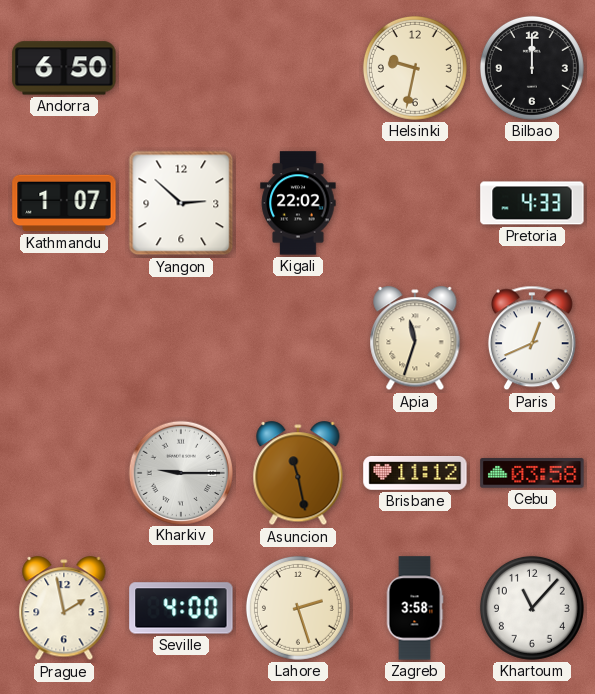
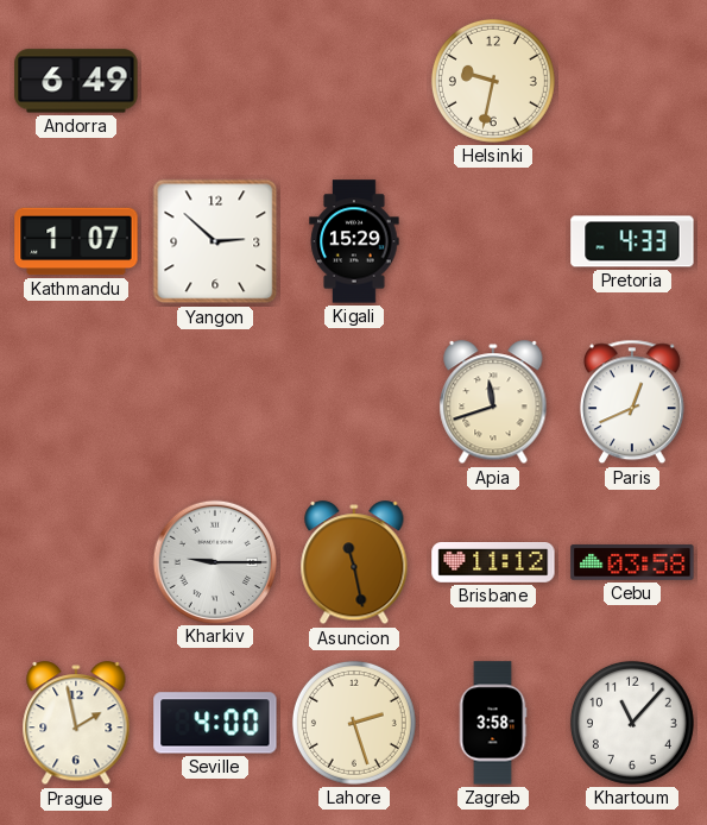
Andorra: 6:50 -> 6:49 (76, 81)
Bilbao: 12:00 -> none (532, 68)
Kigali: 22:02 -> 15:29 (354, 241)
Apia: 11:33 -> 11:42 (493, 403)
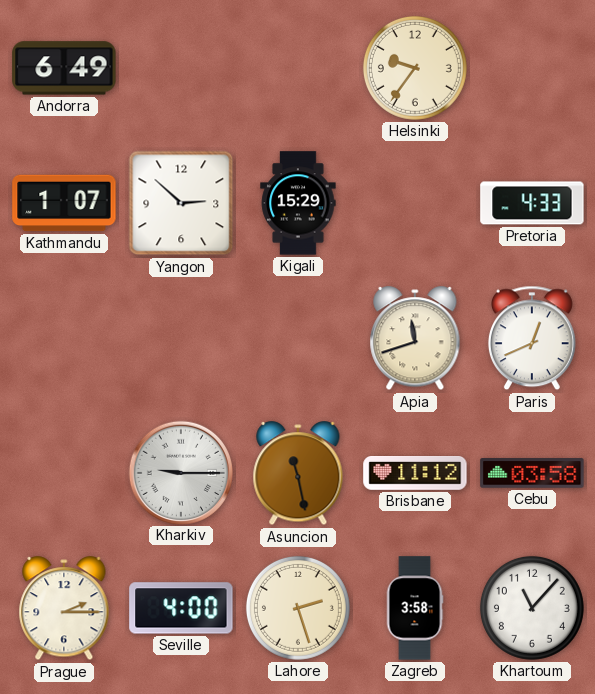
Helsinki: 9:32 -> 9:36 (415, 68)
Prague: 1:58 -> 2:15 (64, 609)
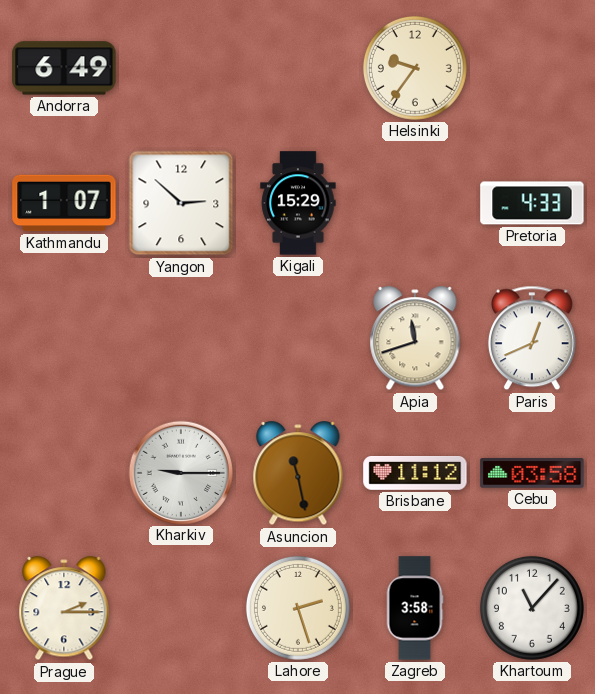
Seville: 4:00 -> none (181, 608)
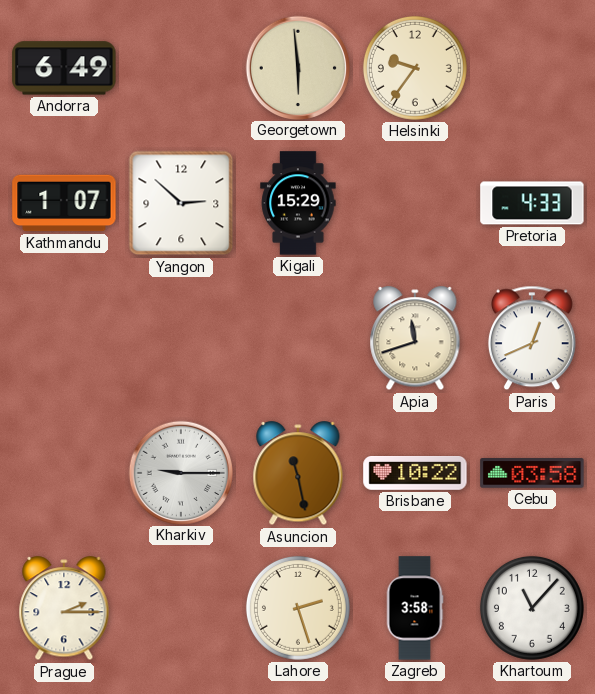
Georgetown: none -> 5:59 (297, 67)
Brisbane: 11:12 -> 10:22 (415, 474)
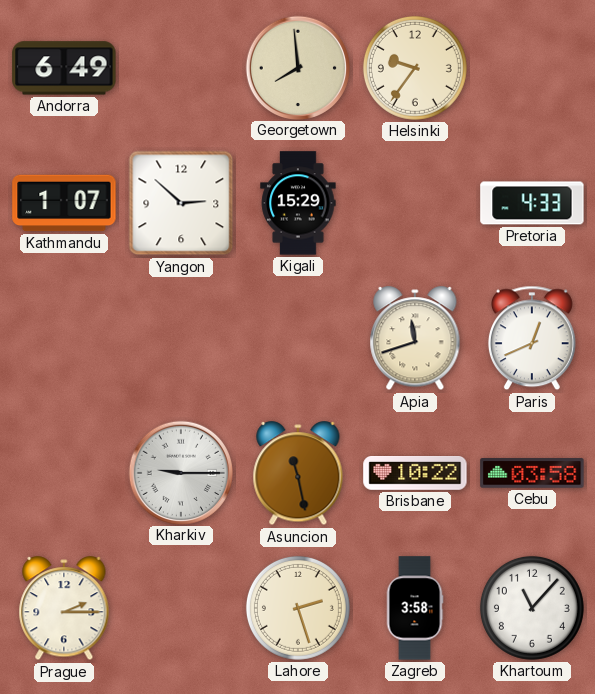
Georgetown: 5:59 -> 7:59 (297, 67)
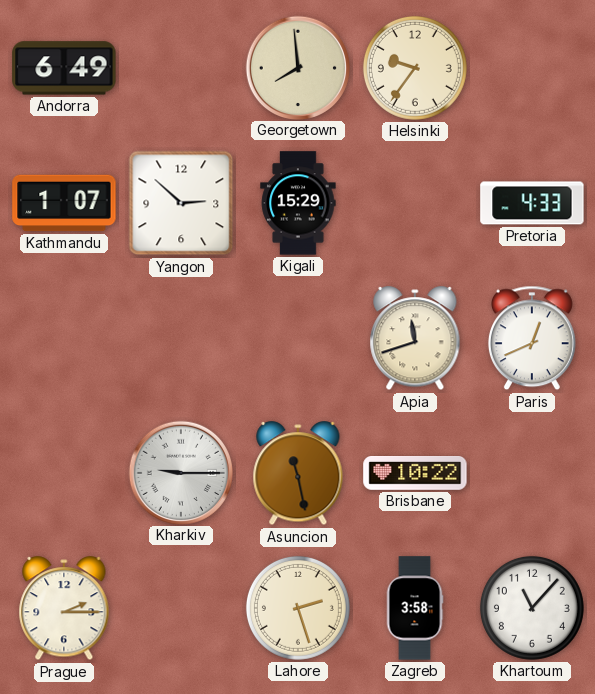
Cebu: 03:58 -> none (532, 473)
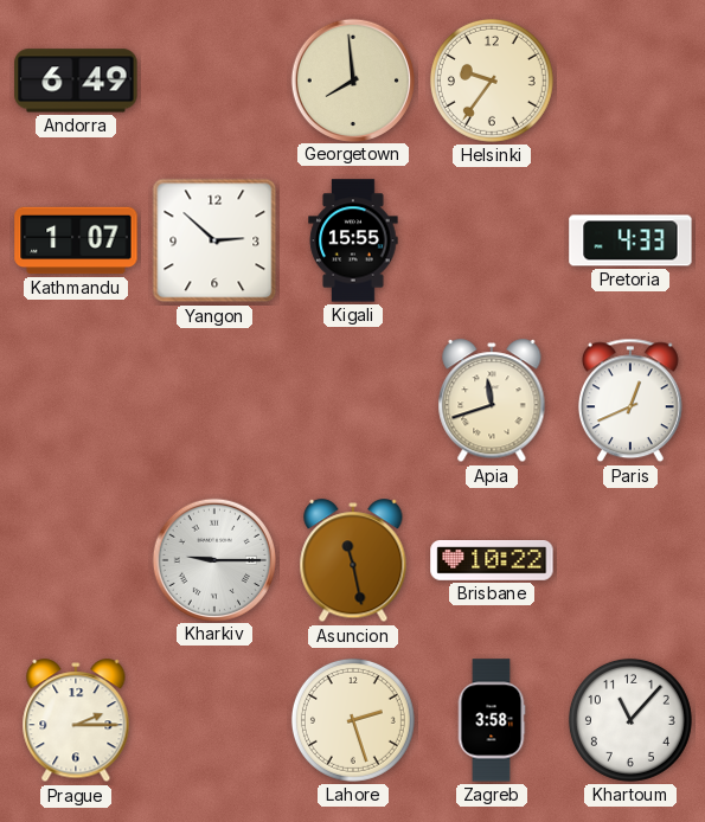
Kigali: 15:29 -> 15:55 (353, 240)
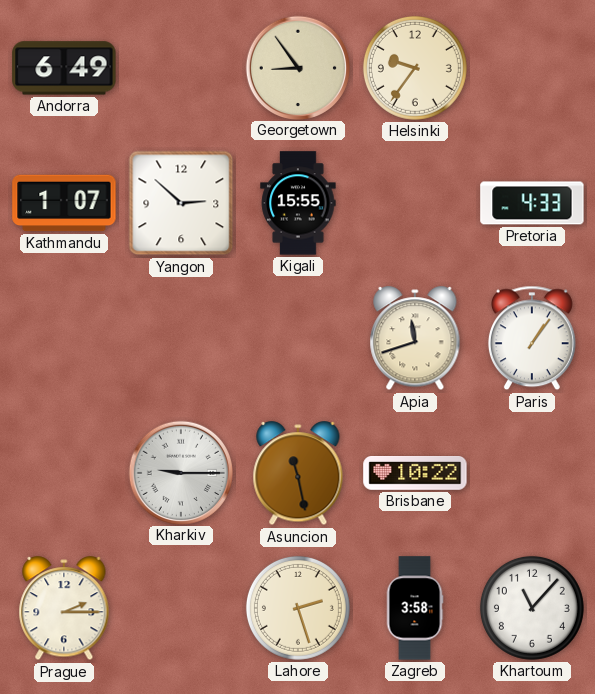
Georgetown: 7:59 -> 8:54 (297, 67)
Paris: 12:41 -> 1:06 (532, 338)
